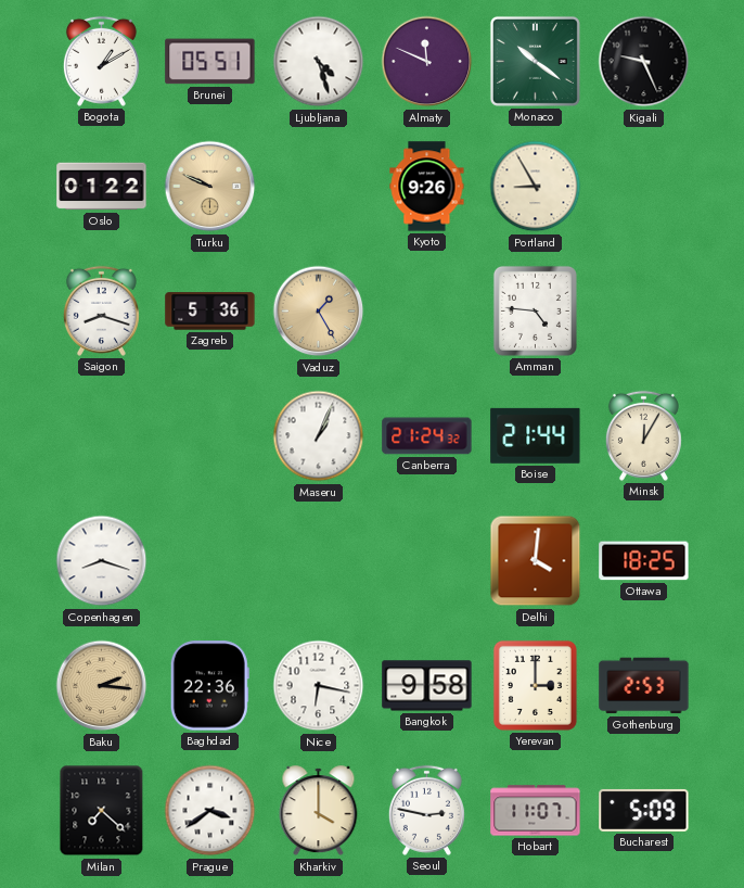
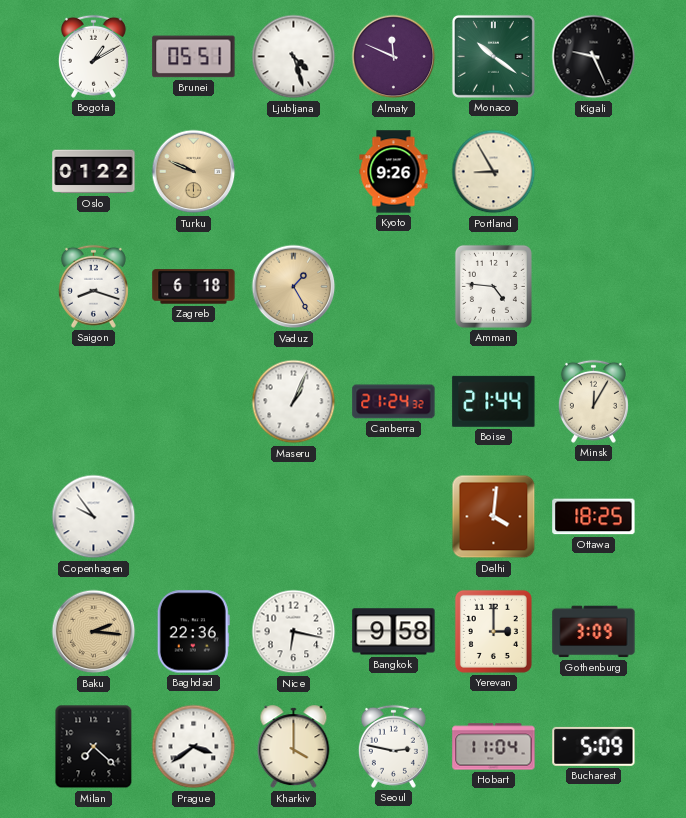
Zagreb: 5:36 -> 6:18 (194, 287)
Copenhagen: 8:18 -> 9:54 (94, 517)
Gothenburg: 2:53 -> 3:09 (594, 632)
Hobart: 11:07 -> 11:04 (494, 747)
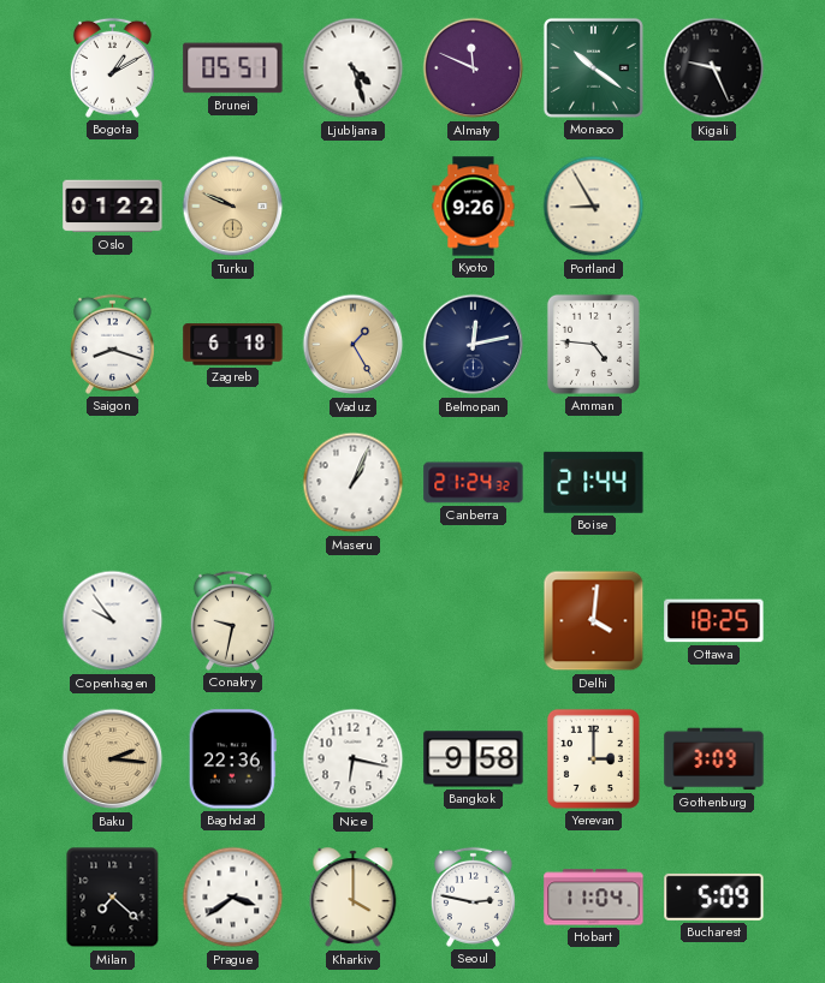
Belmopan: none -> 12:13 (474, 345)
Minsk: 12:05 -> none (593, 401)
Conakry: none -> 9:32 (232, 620)
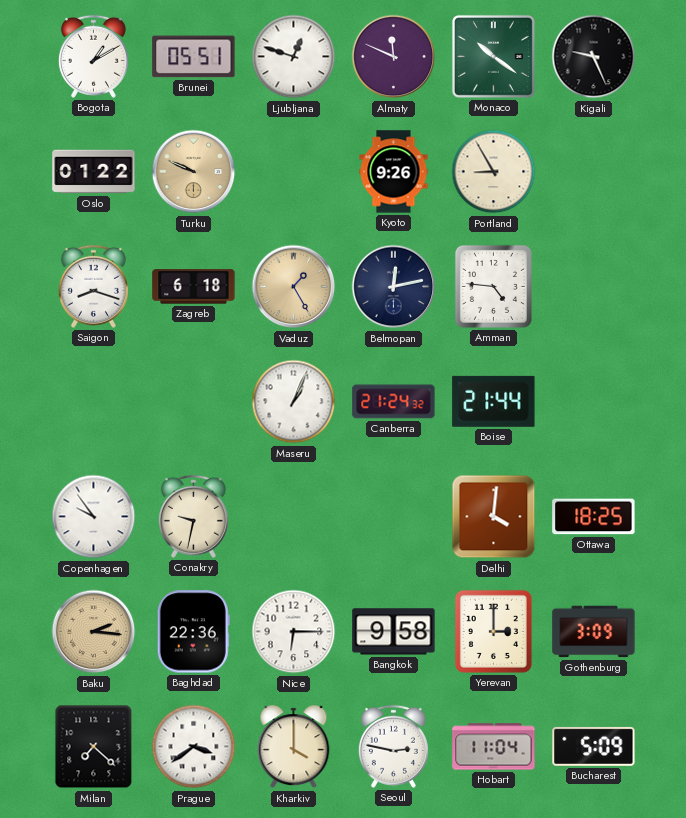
Ljubljana: 4:27 -> 12:48 (294, 57)
Nice: 6:17 -> 6:15 (294, 632)
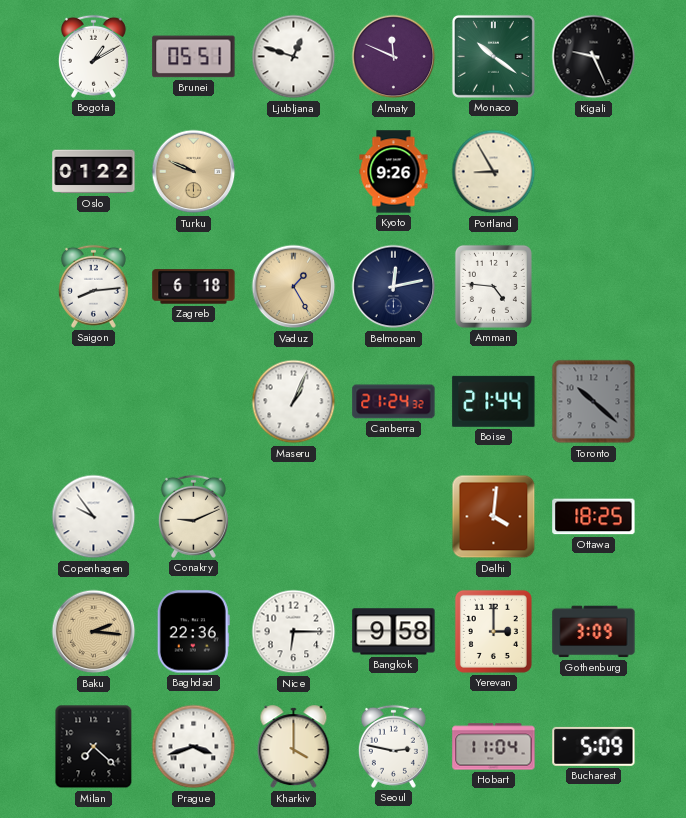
Saigon: 8:18 -> 8:14 (93, 286)
Toronto: none -> 10:22 (594, 402)
Conakry: 9:32 -> 9:11 (193, 516)
Prague: 3:39 -> 3:42 (194, 747)
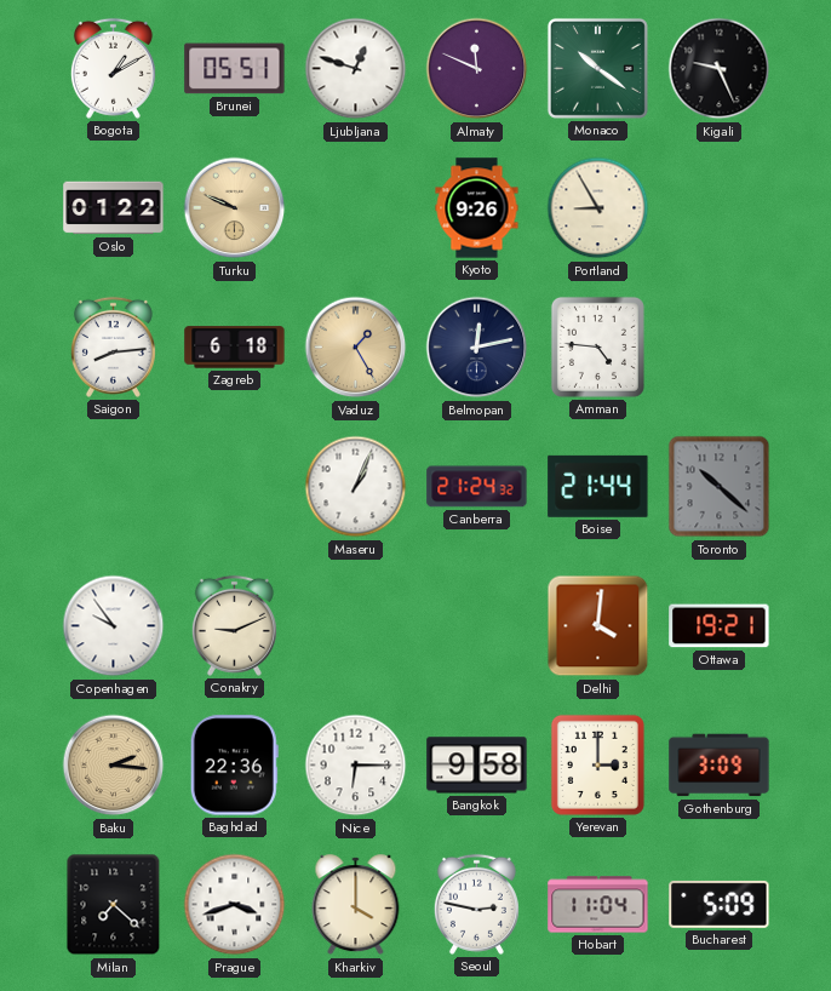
Ottawa: 18:25 -> 19:21 (720, 626)
